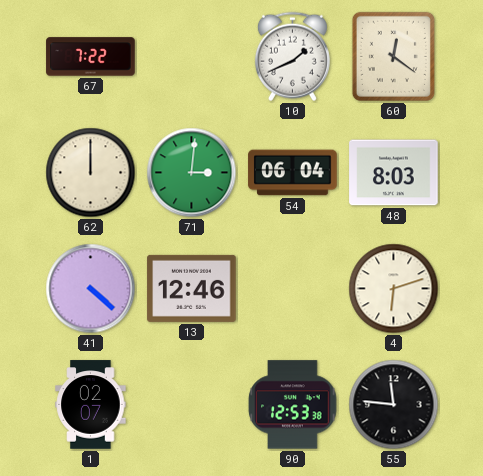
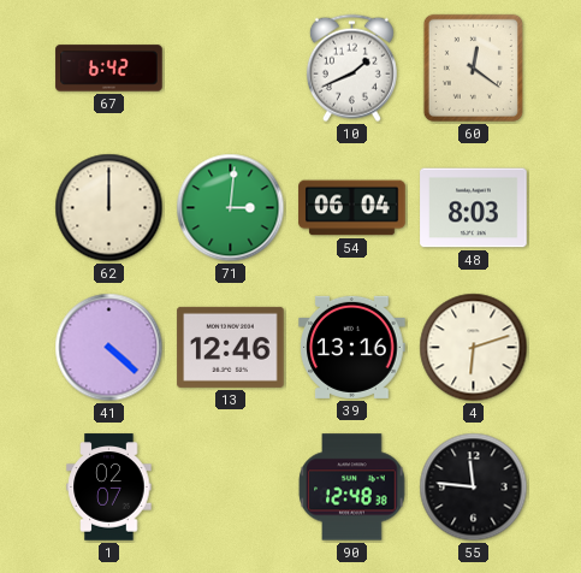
67: 7:22 -> 6:42 (109, 69)
39: none -> 13:16 (352, 347)
90: 12:53 -> 12:48 (352, 488)
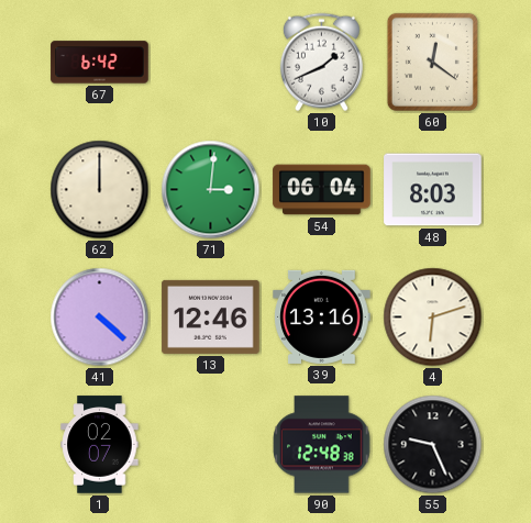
55: 11:46 -> 9:26 (433, 445)
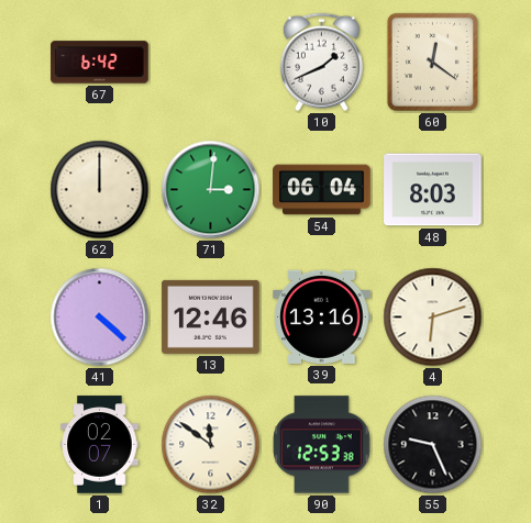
32: none -> 11:51 (211, 445)
90: 12:48 -> 12:53 (322, 445)
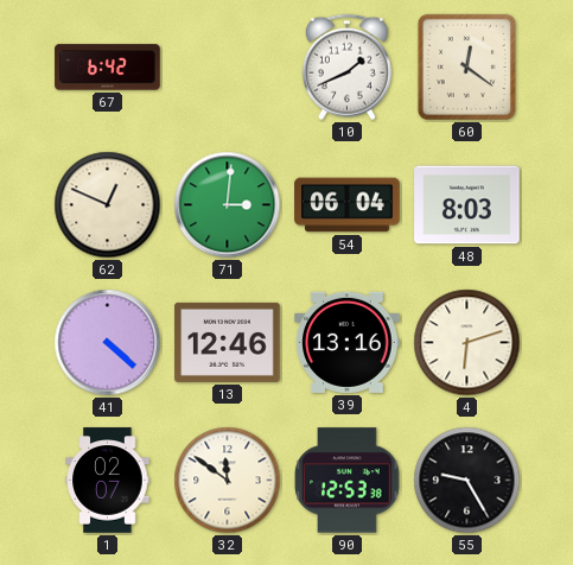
62: 12:00 -> 12:49 (108, 205)
55: 9:26 -> 9:25 (467, 481)
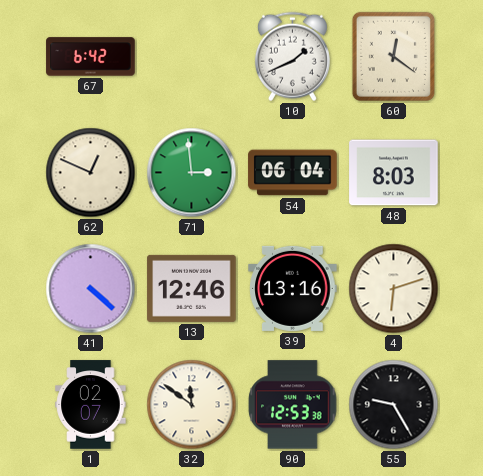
71: 3:01 -> 2:59 (192, 173)
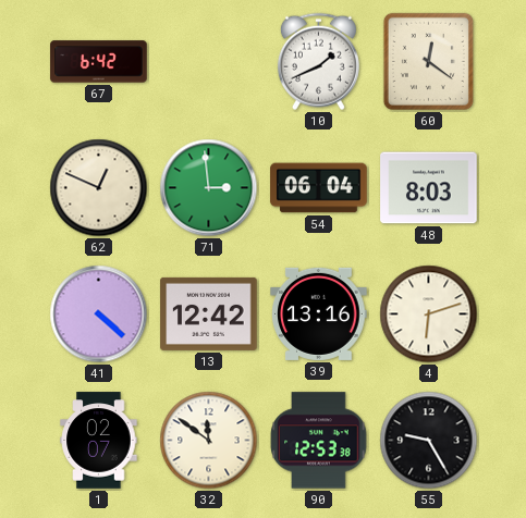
13: 12:46 -> 12:42 (209, 313)
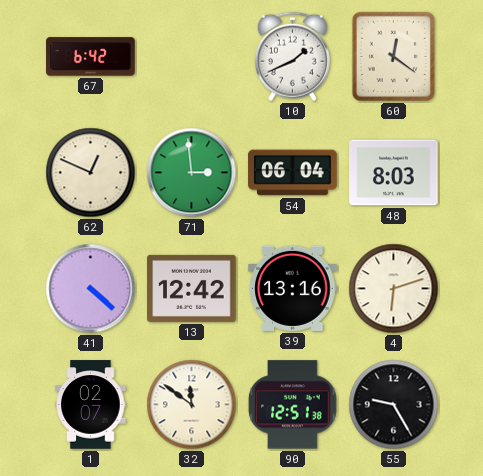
90: 12:53 -> 12:51 (293, 405)
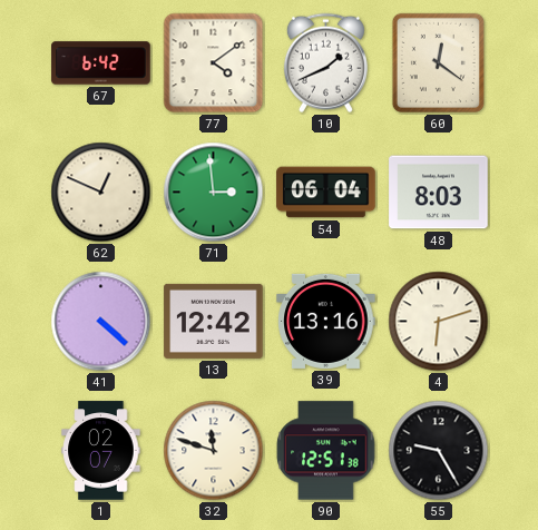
77: none -> 4:09 (214, 63)
32: 11:51 -> 11:48 (214, 451)
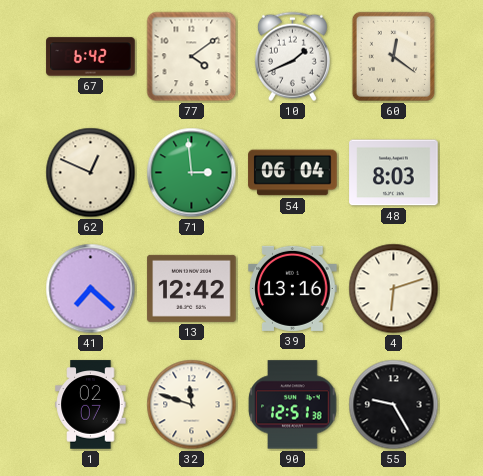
41: 4:22 -> 7:22 (91, 289)
